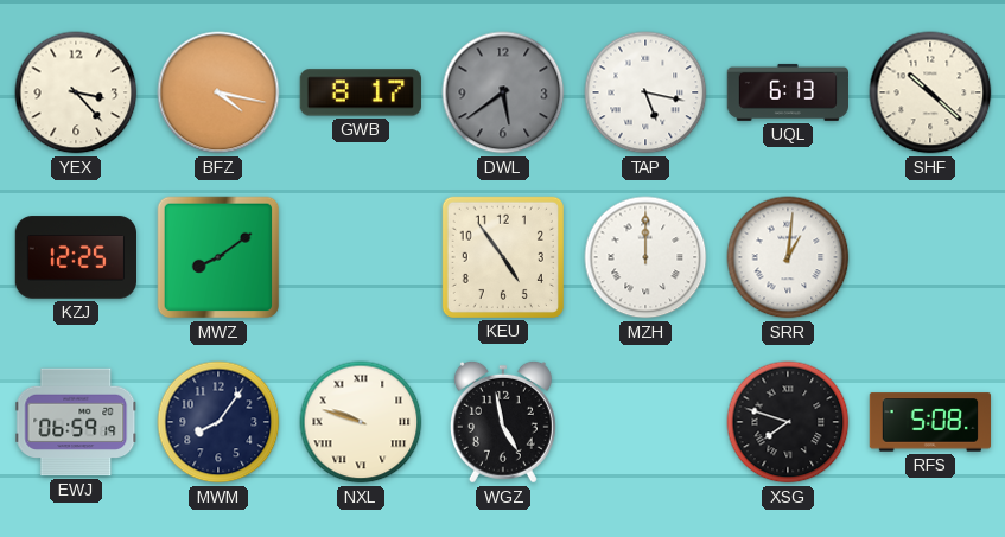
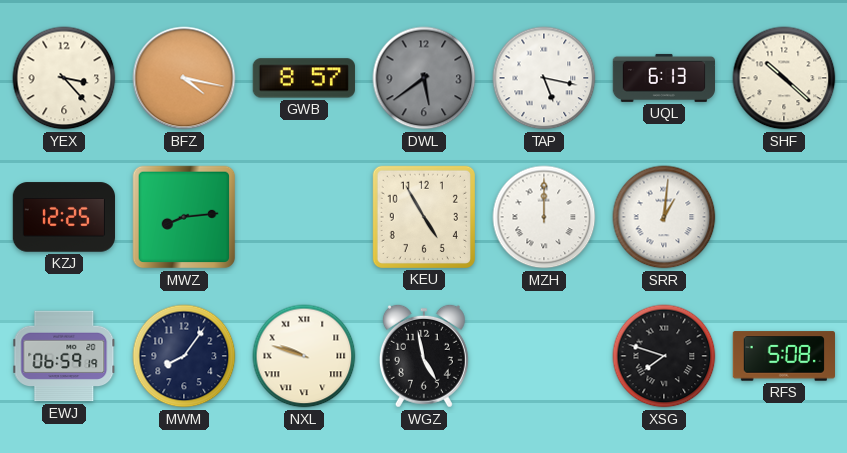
GWB: 8:17 -> 8:57 (304, 78)
MWZ: 8:09 -> 8:14 (184, 217)
KEU: 4:54 -> 4:55 (424, 217)
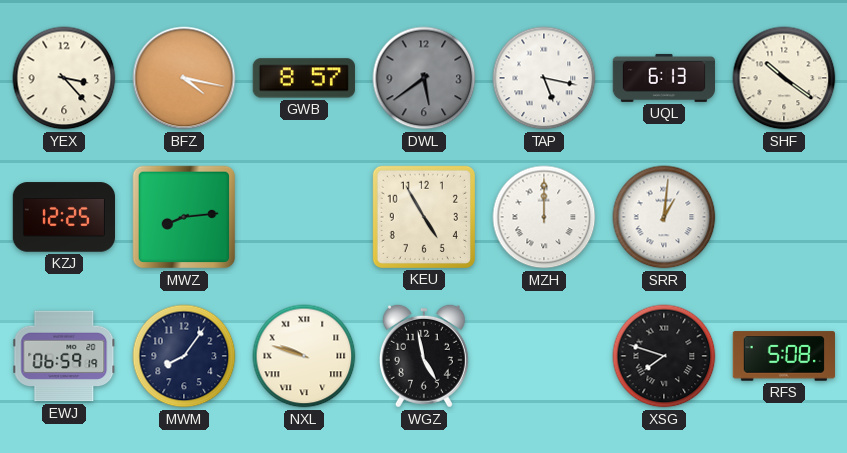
SHF: 10:22 -> 10:21 (784, 78)
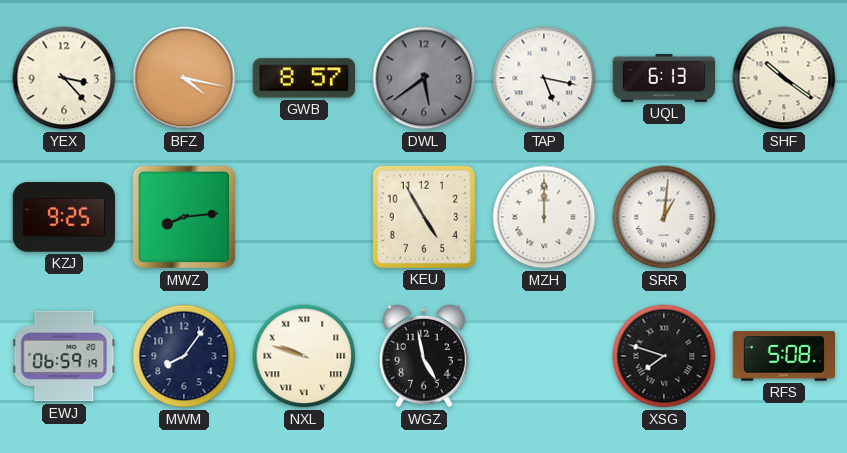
KZJ: 12:25 -> 9:25 (63, 217)
